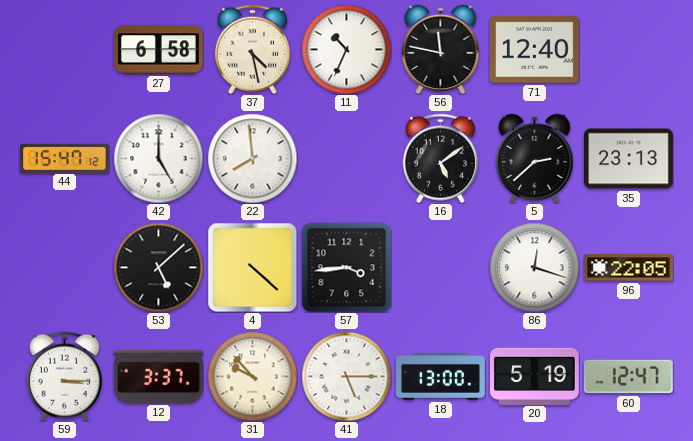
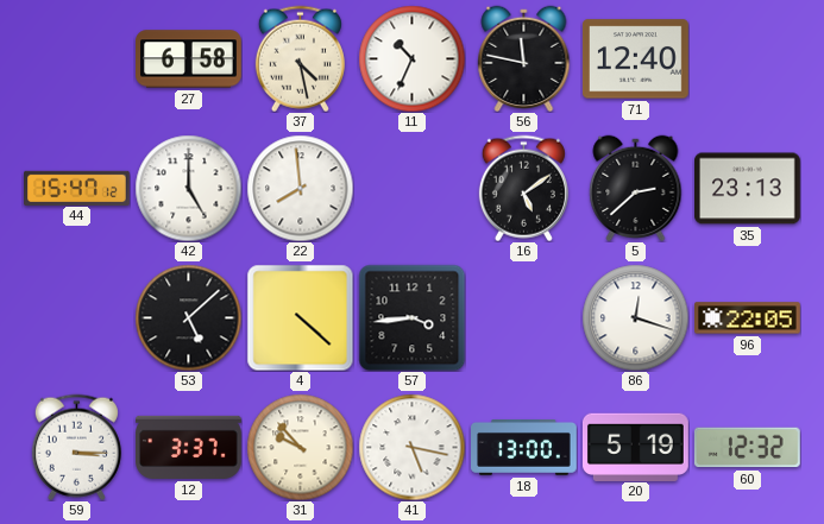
41: 5:15 -> 5:17 (411, 447)
60: 12:47 -> 12:32 (747, 448)
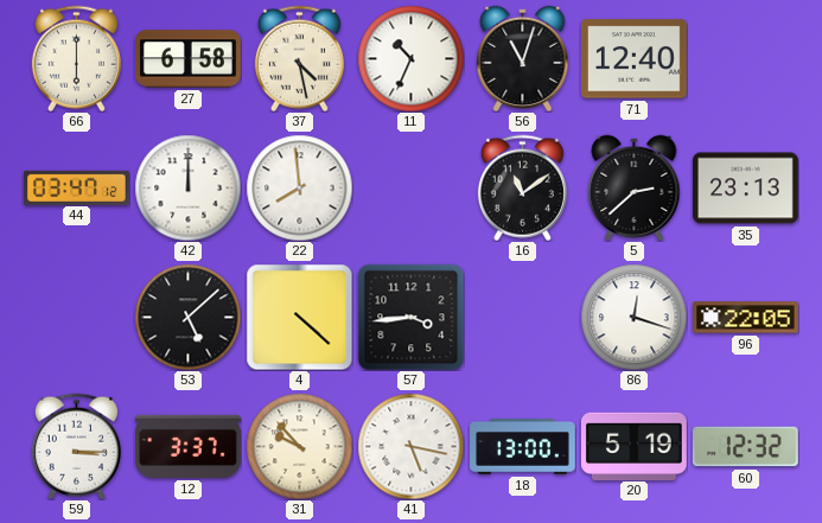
66: none -> 6:00 (76, 58)
56: 11:47 -> 11:03 (523, 58)
44: 15:47 -> 03:47 (77, 187)
42: 5:00 -> 12:00 (187, 187)
16: 5:09 -> 11:09 (522, 187)
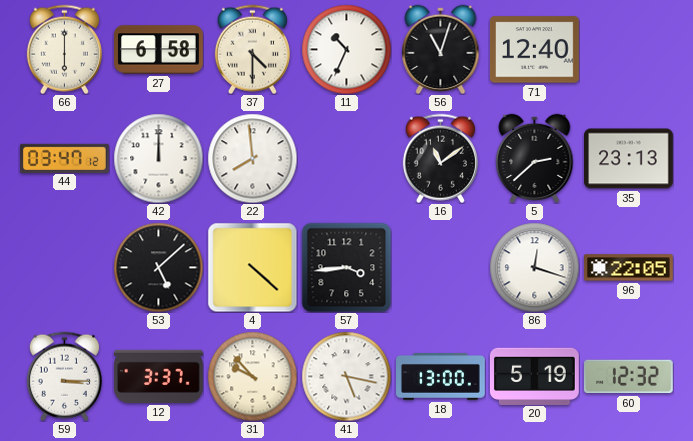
37: 4:28 -> 4:30 (252, 49)
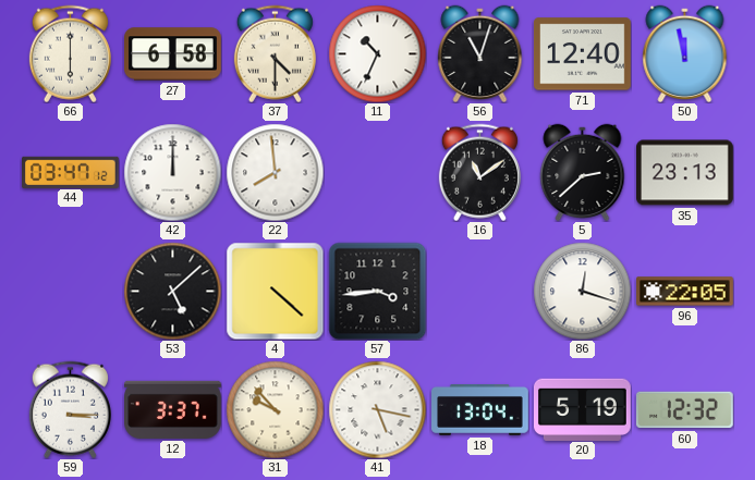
50: none -> 11:58 (685, 53)
18: 13:00 -> 13:04 (480, 410)
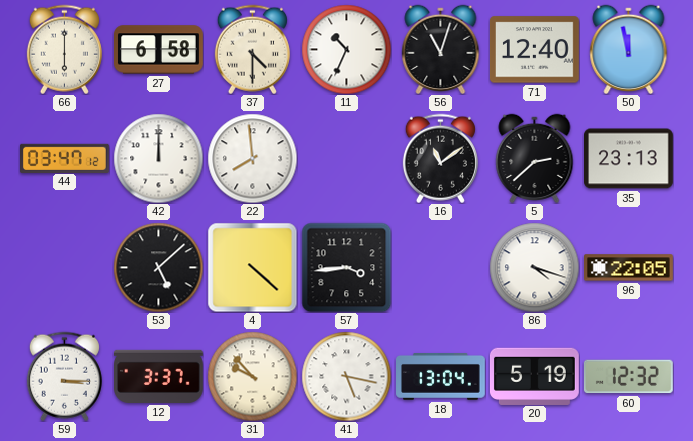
86: 12:18 -> 4:18 (534, 267)
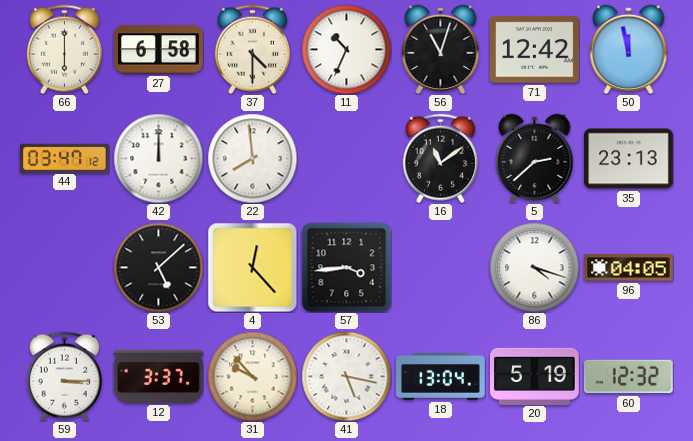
71: 12:40 -> 12:42 (534, 50)
4: 4:22 -> 12:23 (252, 267)
96: 22:05 -> 04:05 (629, 268)
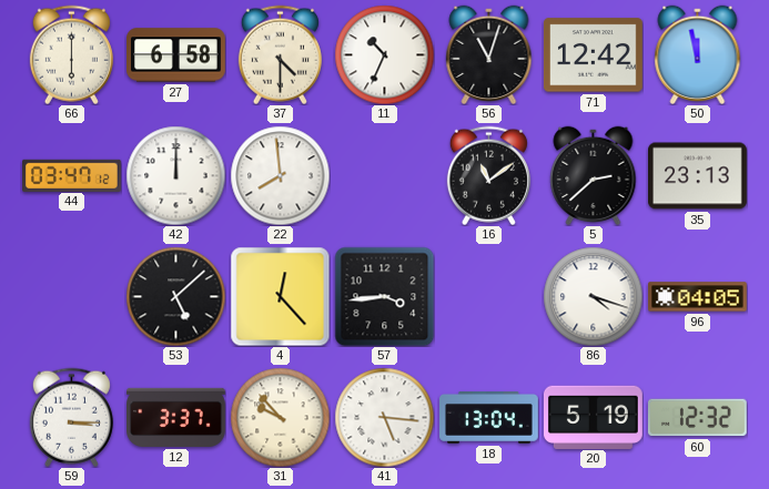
41: 5:17 -> 5:16 (384, 417)
